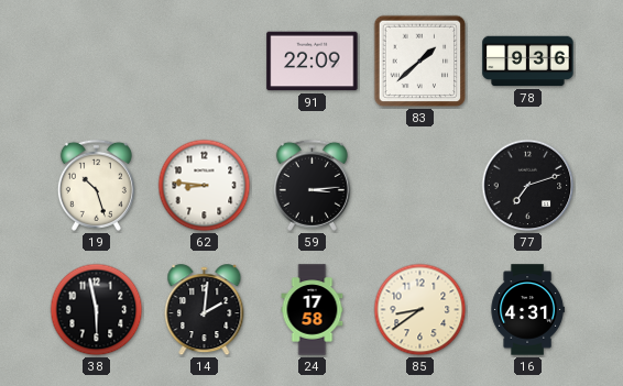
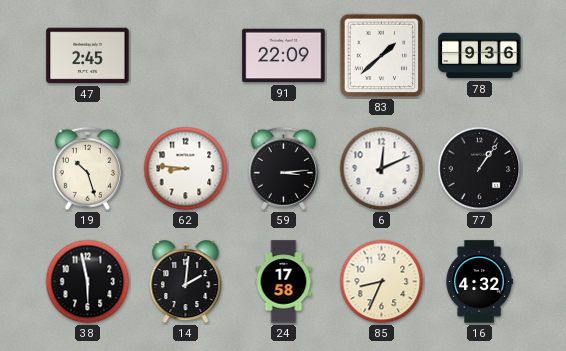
47: none -> 2:45 (88, 56)
6: none -> 12:11 (382, 169)
77: 7:12 -> 1:06 (480, 169)
85: 8:39 -> 8:34 (382, 282)
16: 4:31 -> 4:32 (479, 282)
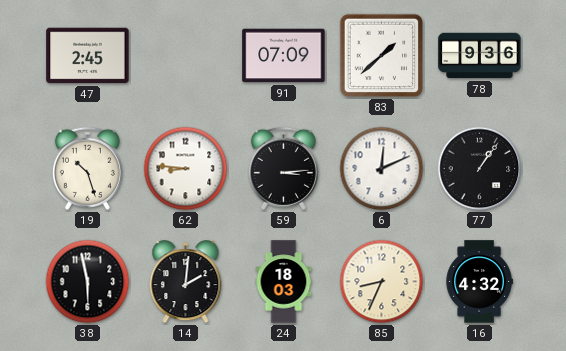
91: 22:09 -> 07:09 (284, 56)
24: 17:58 -> 18:03 (284, 282)
